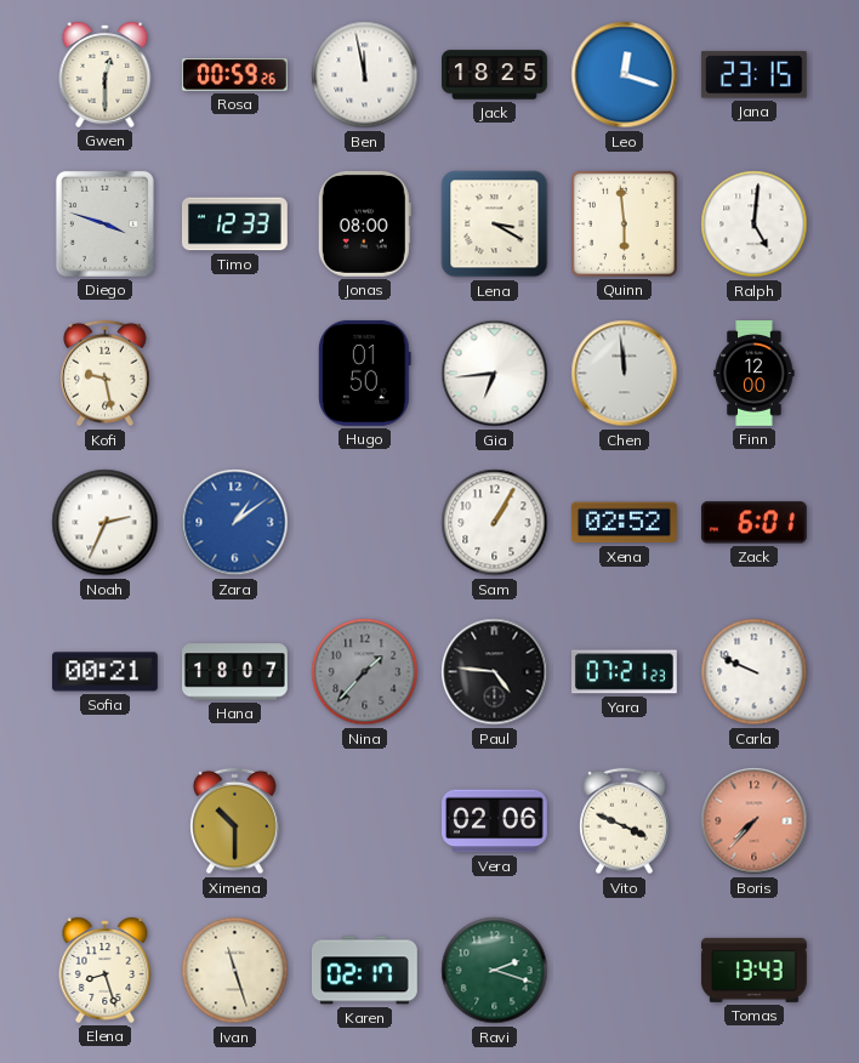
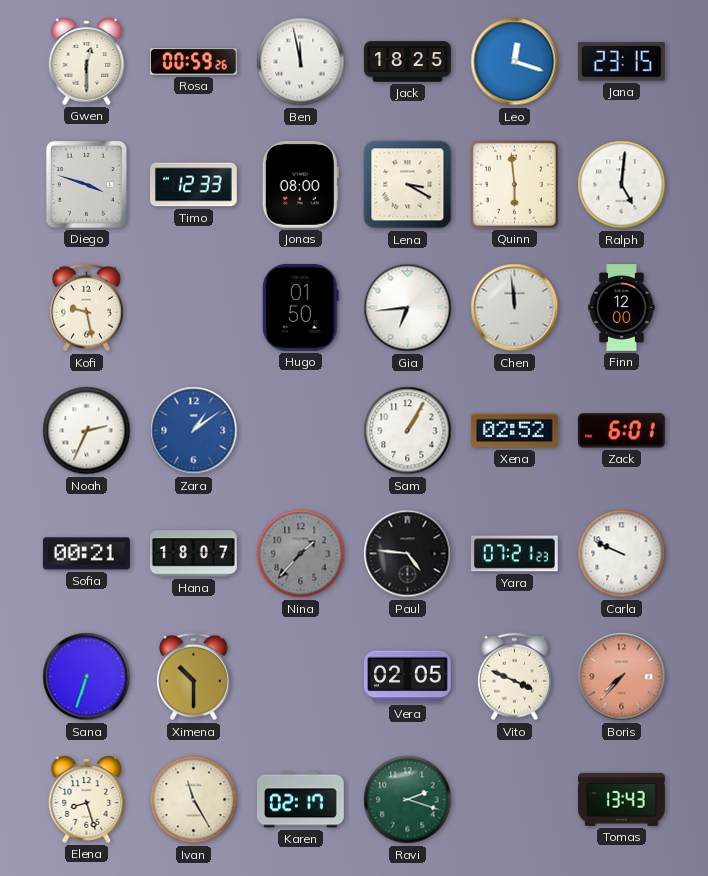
Sana: none -> 6:33 (87, 677)
Vera: 02:06 -> 02:05 (408, 677)
Ivan: 11:27 -> 11:25 (194, 800)
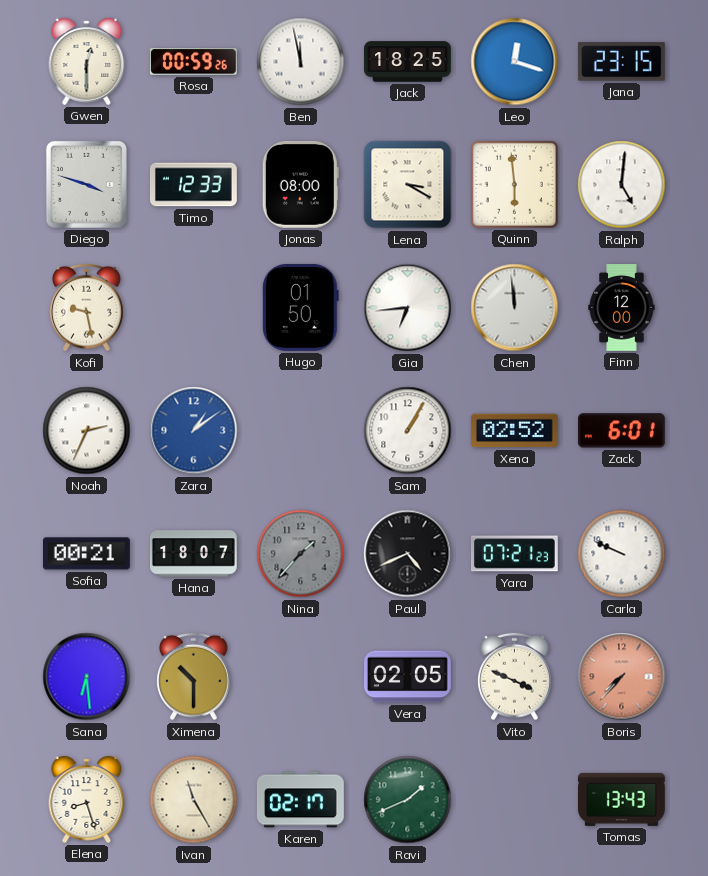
Paul: 4:46 -> 4:41 (408, 554)
Sana: 6:33 -> 6:29 (87, 677)
Ravi: 2:18 -> 1:41 (408, 800)
